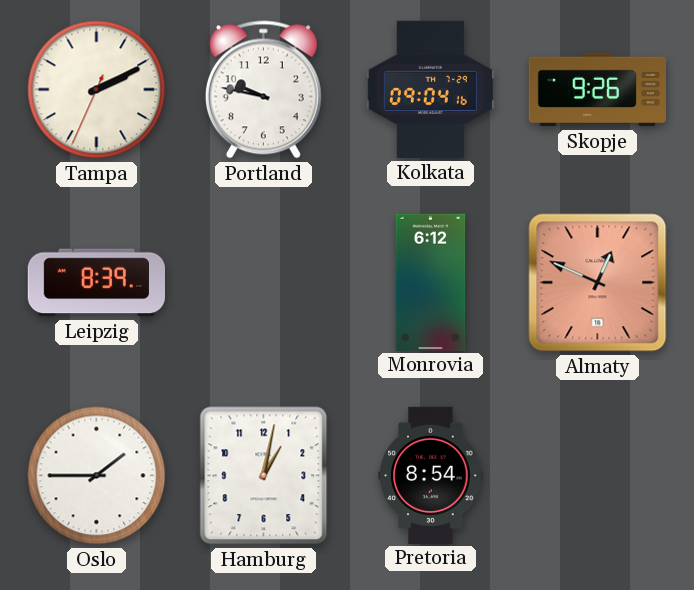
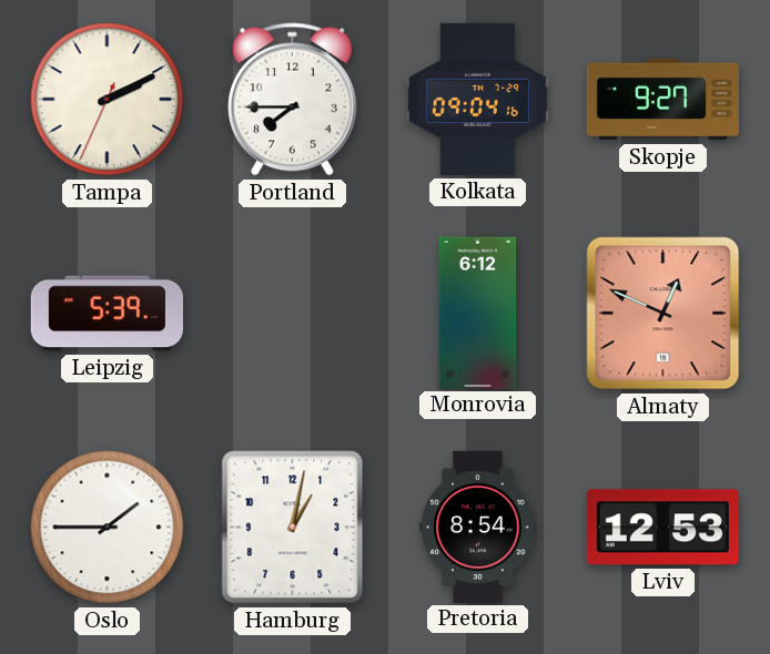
Portland: 9:47 -> 7:45 (292, 100)
Skopje: 9:26 -> 9:27 (662, 100)
Leipzig: 8:39 -> 5:39 (107, 314)
Lviv: none -> 12:53 (662, 528)
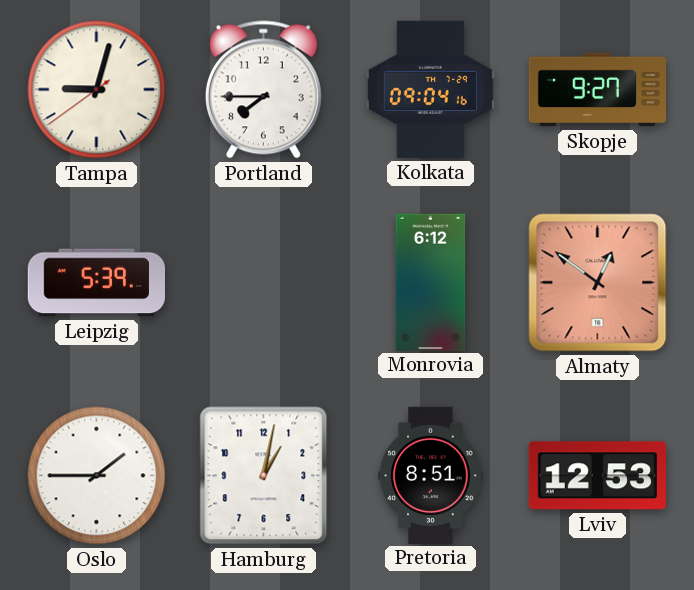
Tampa: 2:10 -> 9:02 (97, 90)
Almaty: 12:49 -> 12:51 (598, 283)
Pretoria: 8:54 -> 8:51 (431, 475)
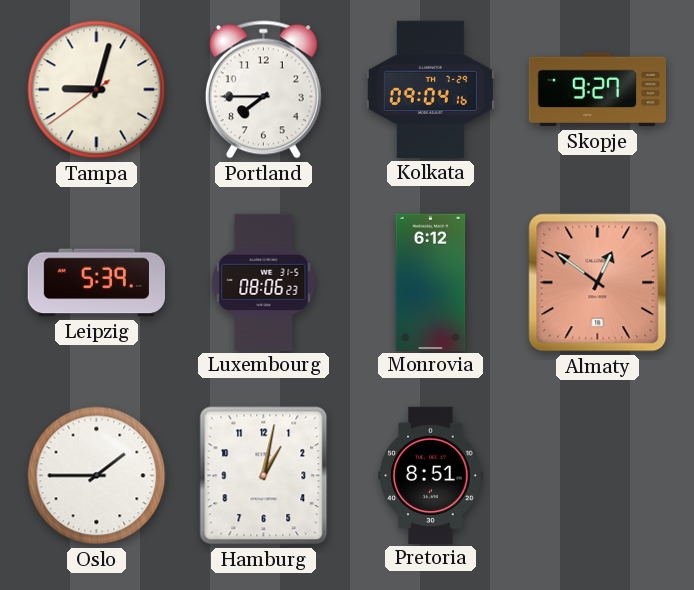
Luxembourg: none -> 08:06 (264, 282)
Lviv: 12:53 -> none (597, 476)
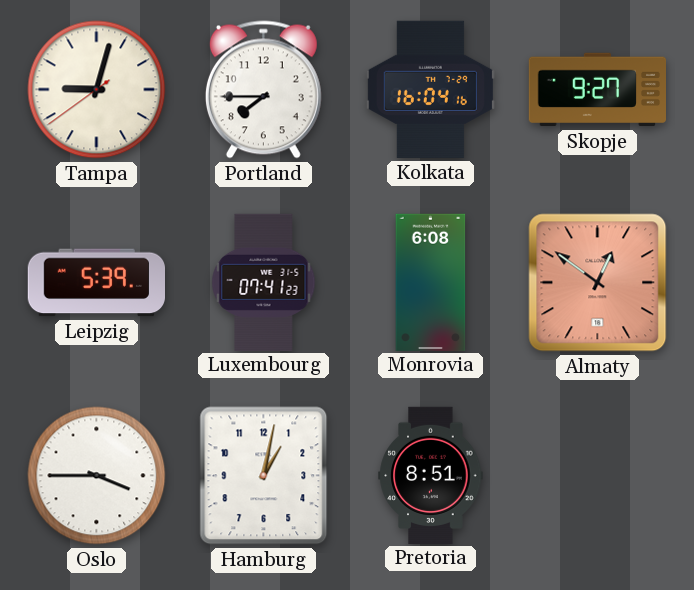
Kolkata: 09:04 -> 16:04 (430, 89)
Luxembourg: 08:06 -> 07:41 (264, 282)
Monrovia: 6:12 -> 6:08 (431, 282)
Oslo: 1:45 -> 3:45 (97, 476)
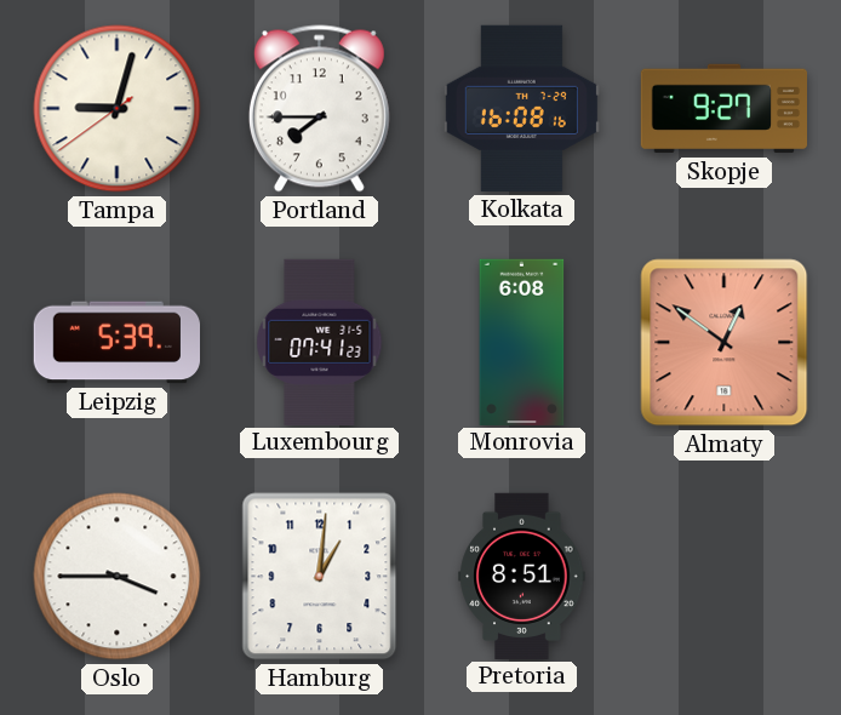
Kolkata: 16:04 -> 16:08 (521, 108)
Hamburg: 1:02 -> 1:01 (320, 577)
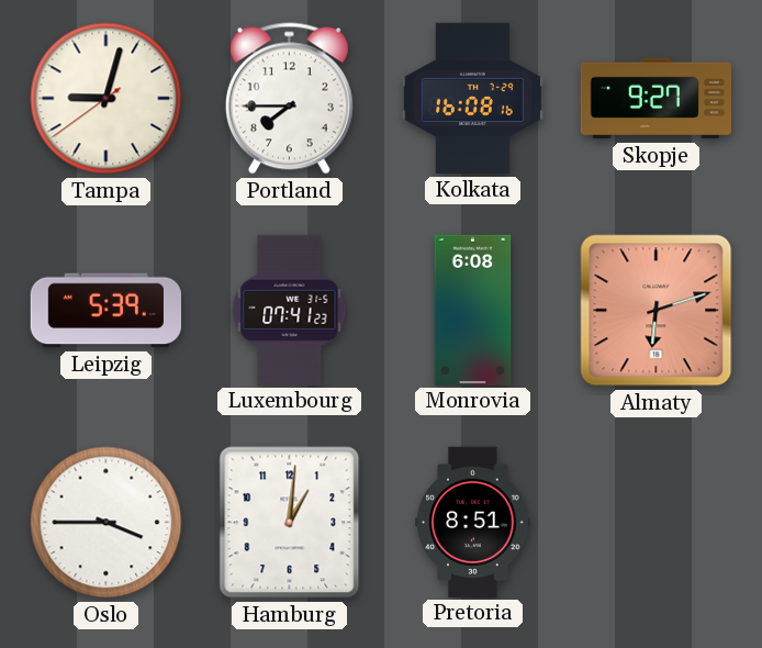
Almaty: 12:51 -> 6:12 (657, 311)
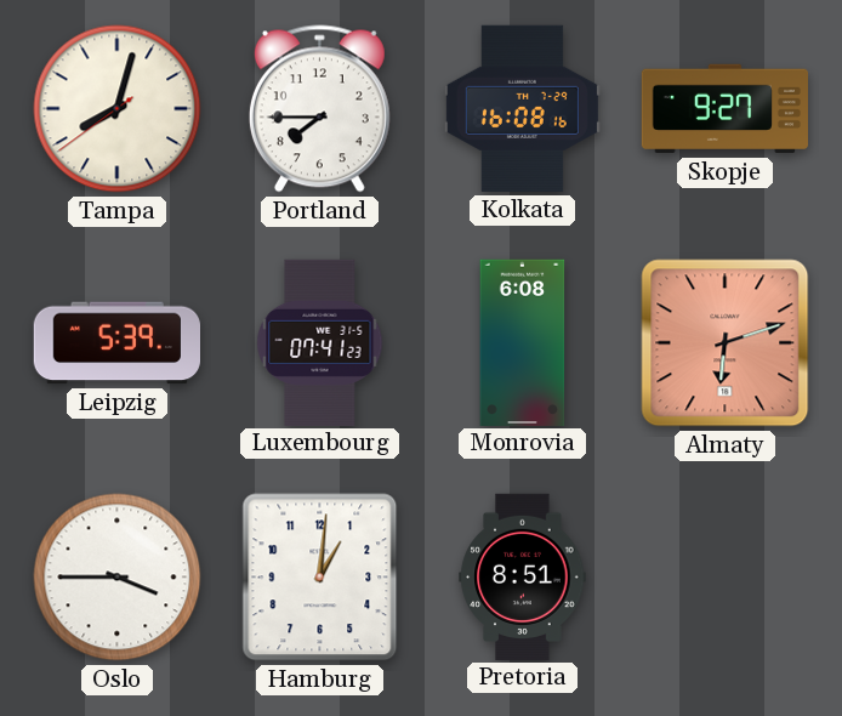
Tampa: 9:02 -> 8:02 (118, 109)
